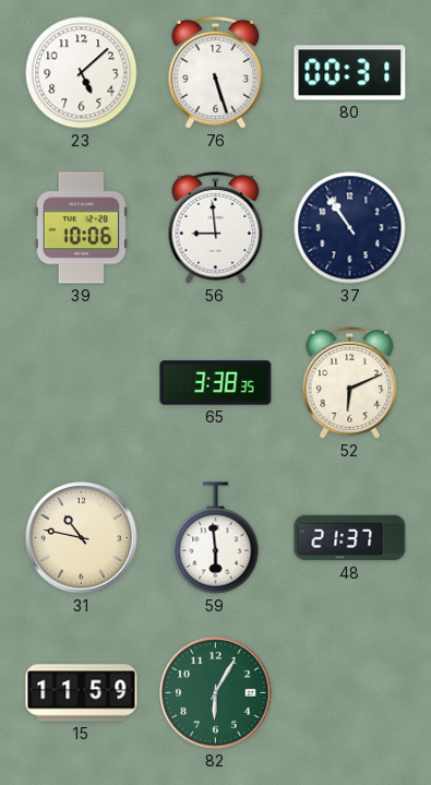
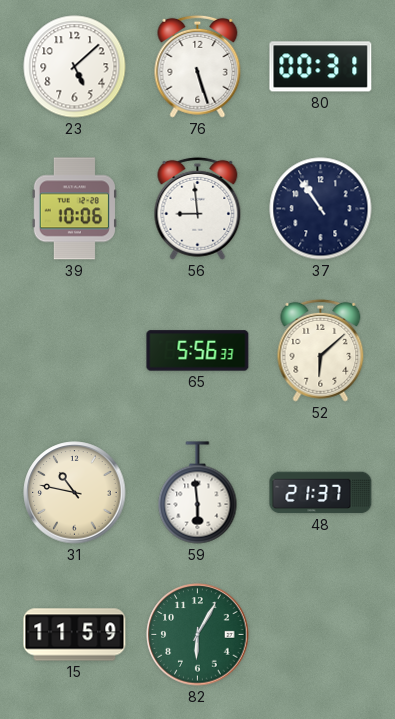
65: 3:38 -> 5:56 (198, 351)
52: 6:11 -> 6:08 (321, 350)
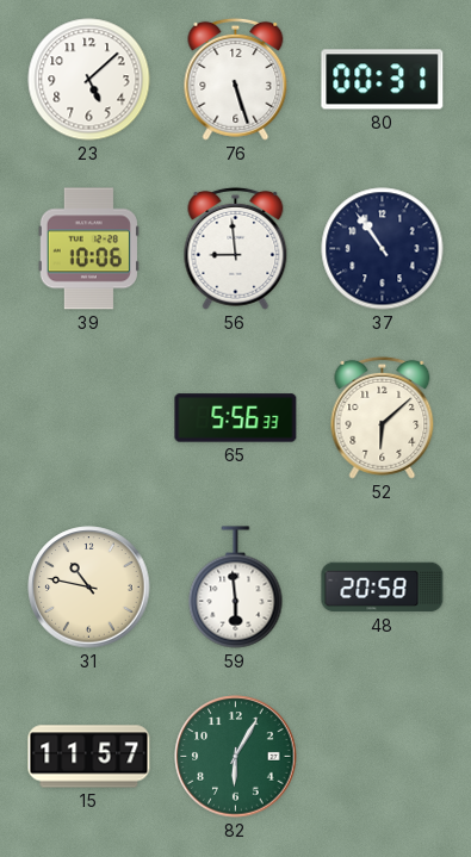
48: 21:37 -> 20:58 (383, 588)
15: 11:59 -> 11:57 (89, 757)
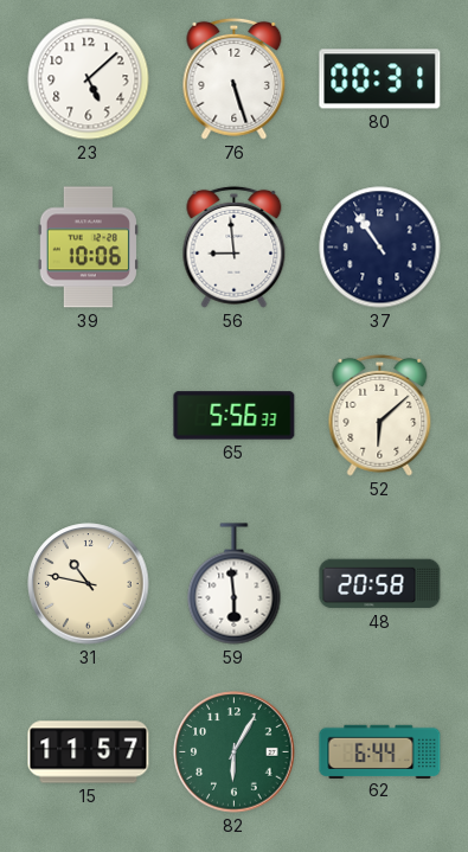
62: none -> 6:44 (380, 751)
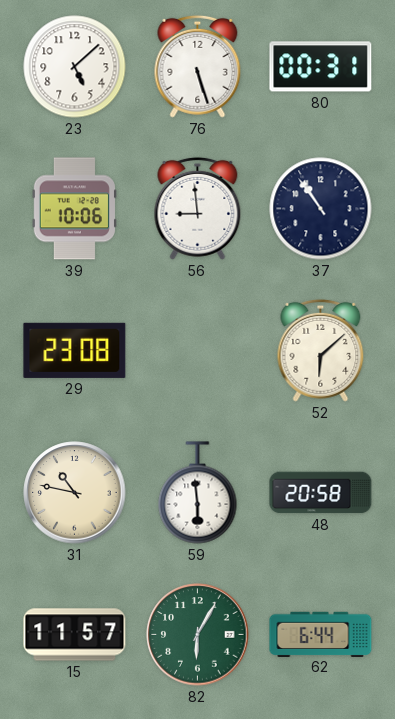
29: none -> 23:08 (75, 350)
65: 5:56 -> none (235, 416)
